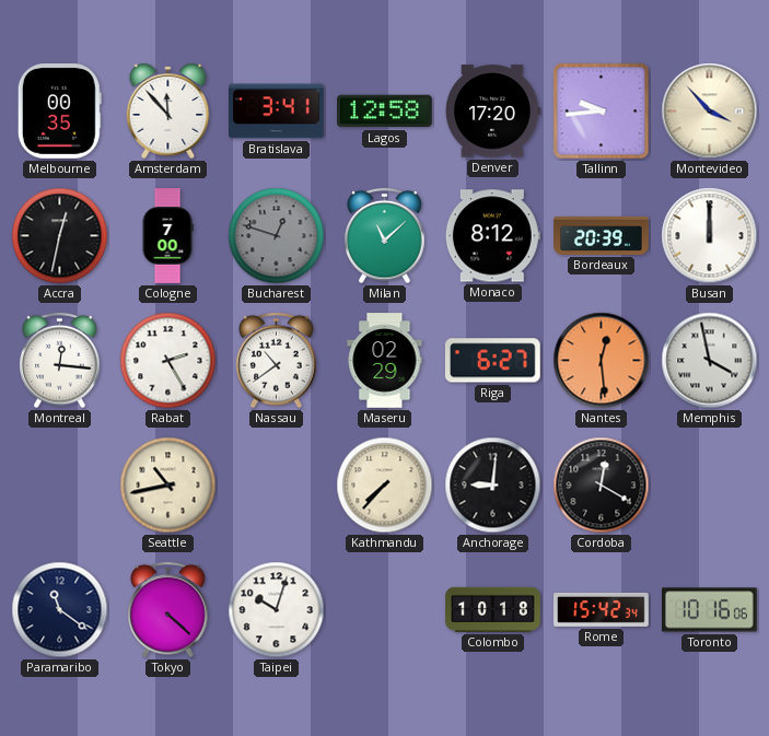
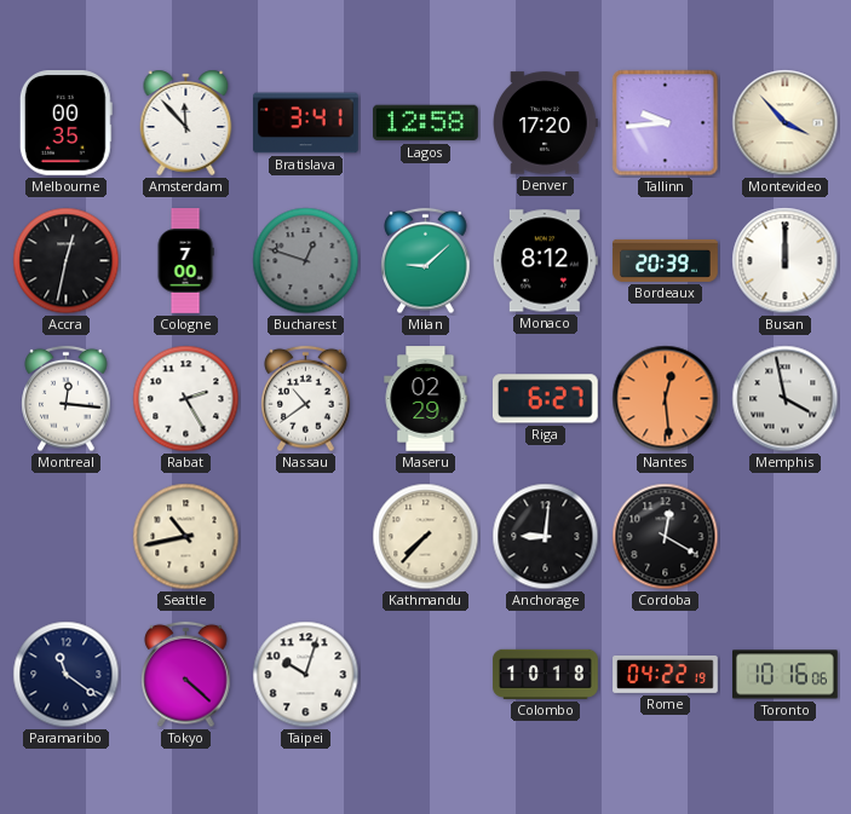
Milan: 11:08 -> 9:08 (426, 261)
Rome: 15:42 -> 04:22 (666, 674)
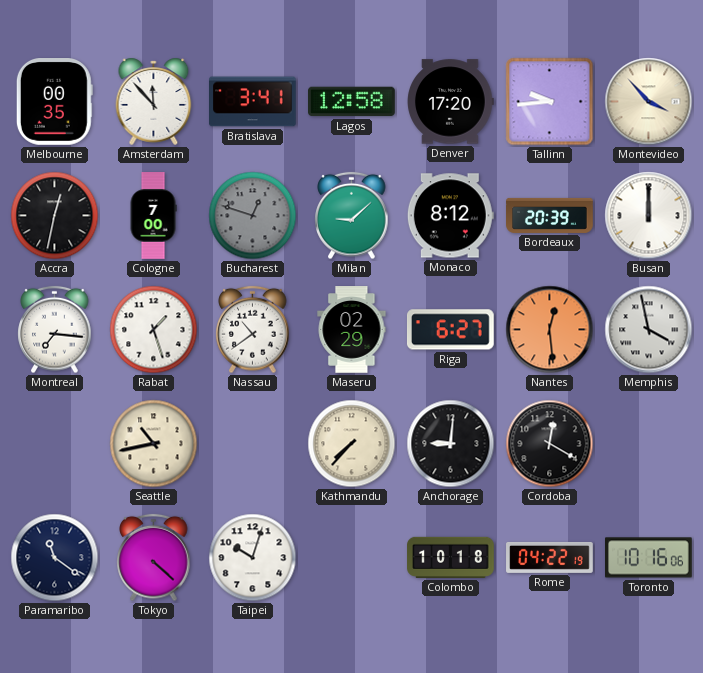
Montreal: 12:16 -> 7:16 (55, 330)
Rabat: 2:25 -> 1:27 (154, 330)
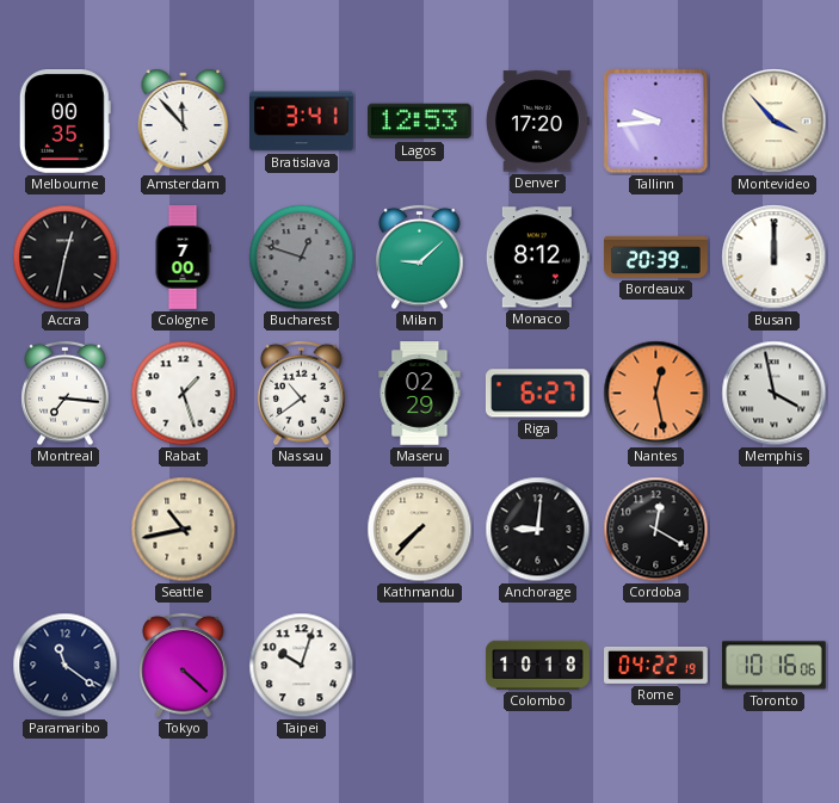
Lagos: 12:58 -> 12:53 (420, 122)
Nantes: 12:29 -> 12:28 (656, 394)
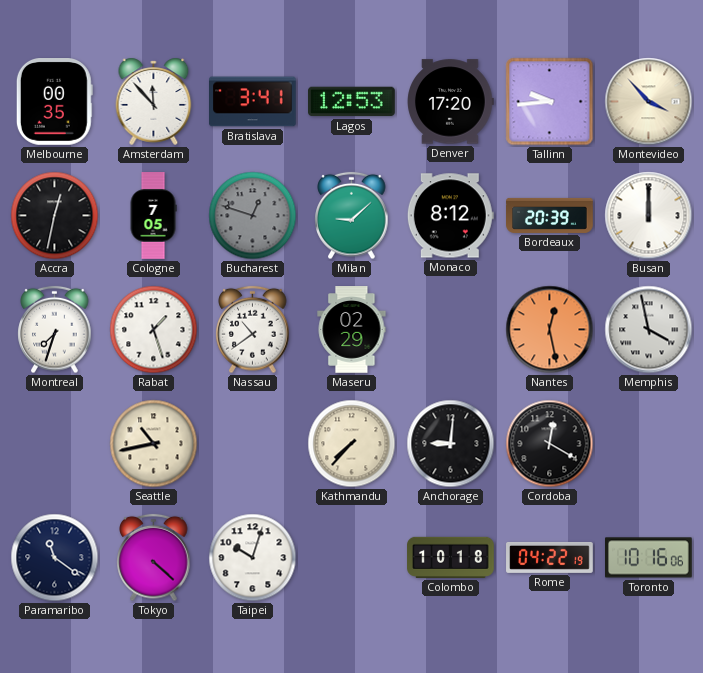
Cologne: 7:00 -> 7:05 (153, 216)
Montreal: 7:16 -> 7:33 (55, 330)
Riga: 6:27 -> none (537, 394)
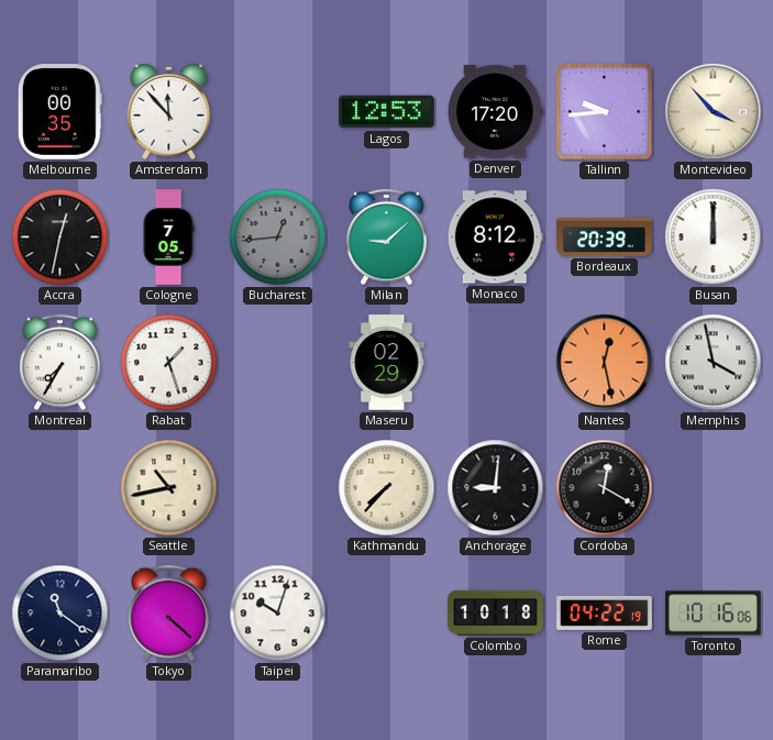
Bratislava: 3:41 -> none (253, 102)
Bucharest: 12:48 -> 12:44 (278, 238)
Montreal: 7:33 -> 7:35 (60, 363)
Nassau: 10:39 -> none (253, 330)
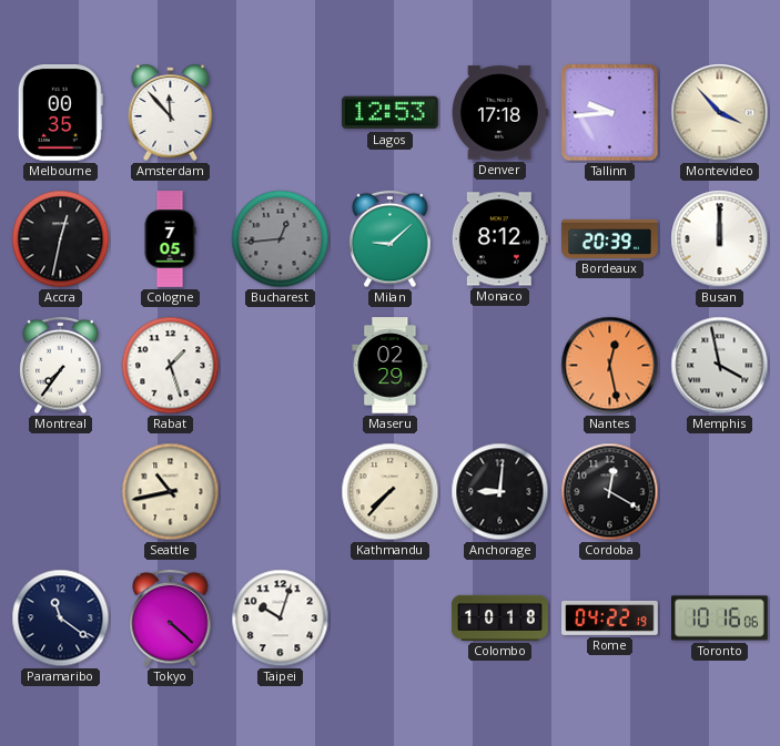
Denver: 17:20 -> 17:18 (500, 113)
Montreal: 7:35 -> 7:36 (61, 366)
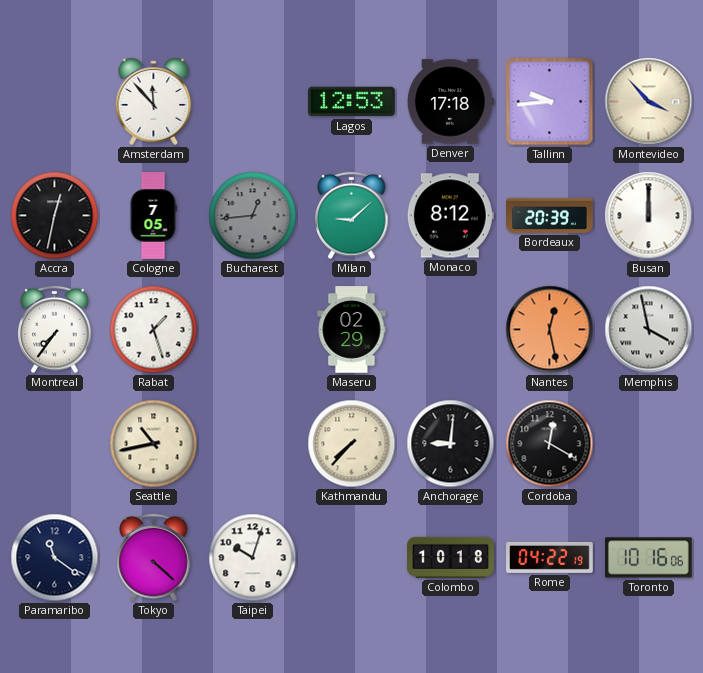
Melbourne: 00:35 -> none (60, 113)
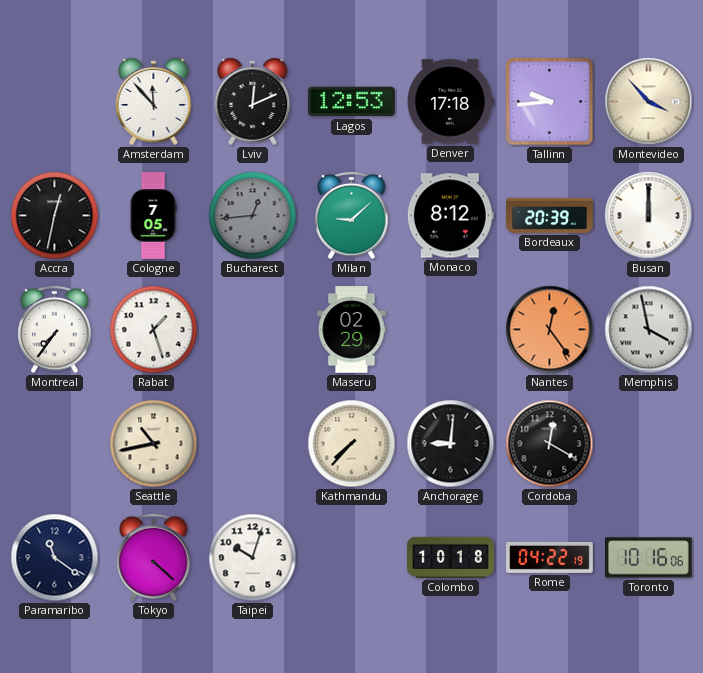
Lviv: none -> 12:11 (253, 101)
Nantes: 12:28 -> 12:24 (550, 330)
